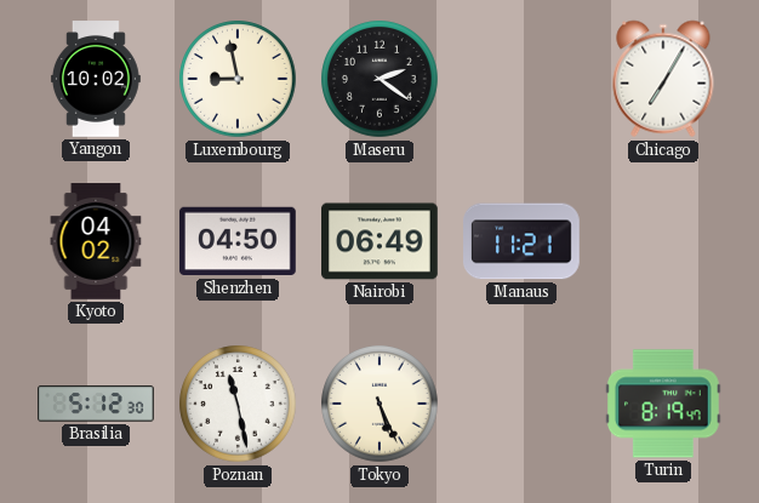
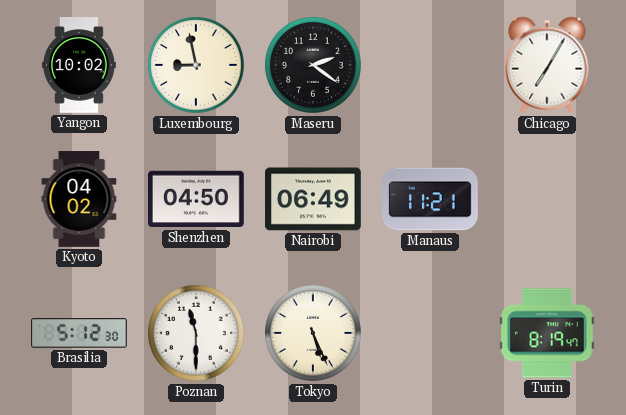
Poznan: 11:28 -> 11:30 (196, 333)
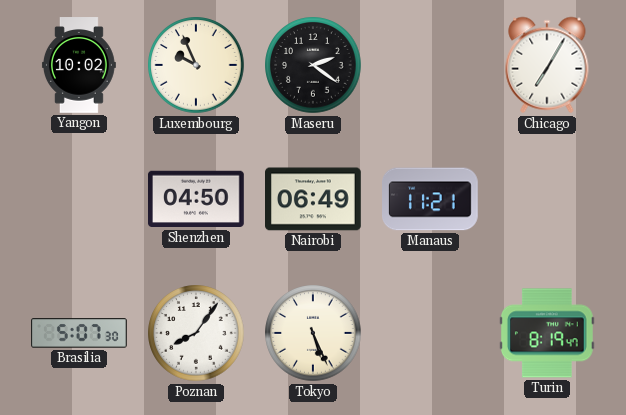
Luxembourg: 8:58 -> 9:56 (196, 65)
Kyoto: 04:02 -> none (79, 199)
Brasilia: 5:12 -> 5:07 (80, 333)
Poznan: 11:30 -> 8:06 (196, 333)
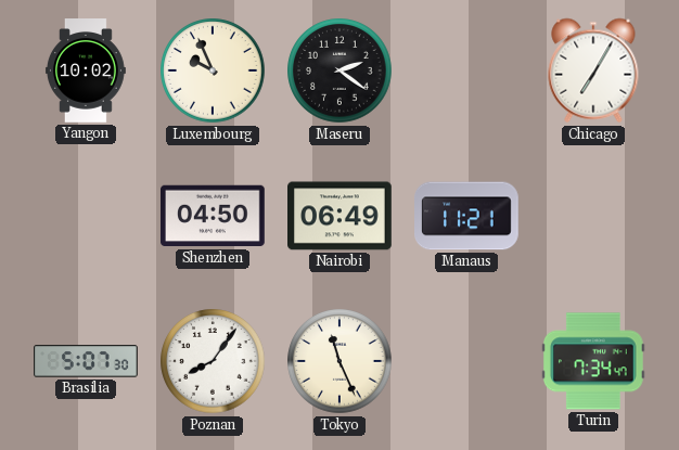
Tokyo: 5:26 -> 11:26 (339, 361)
Turin: 8:19 -> 7:34 (593, 361)
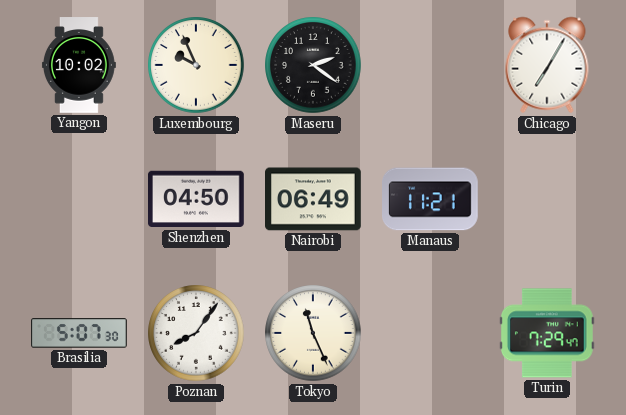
Turin: 7:34 -> 7:29 (547, 333)
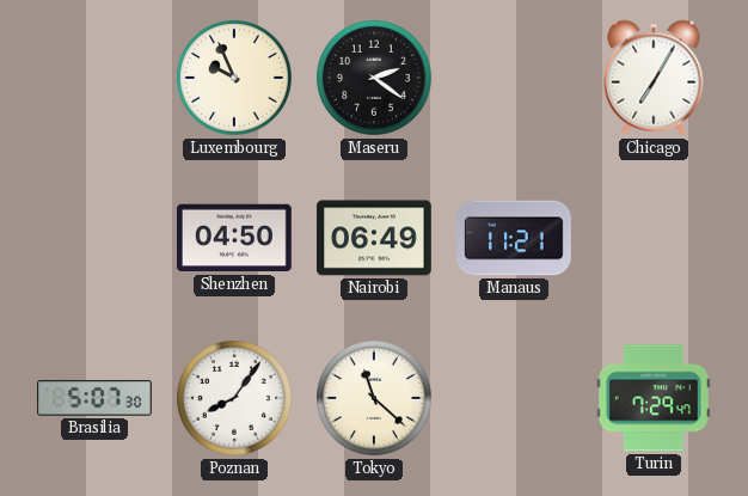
Yangon: 10:02 -> none (79, 65)
Tokyo: 11:26 -> 11:22 (374, 398)
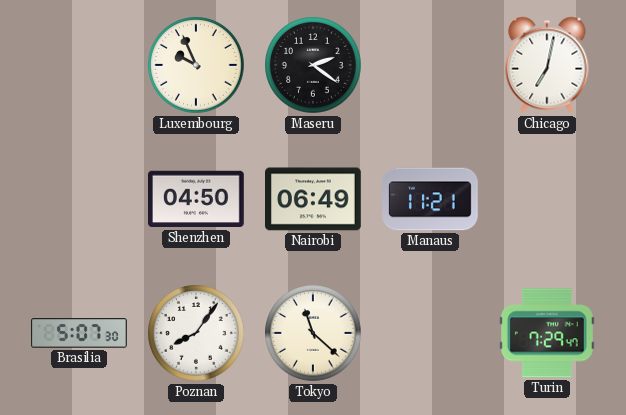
Chicago: 7:05 -> 7:02 (547, 65)
